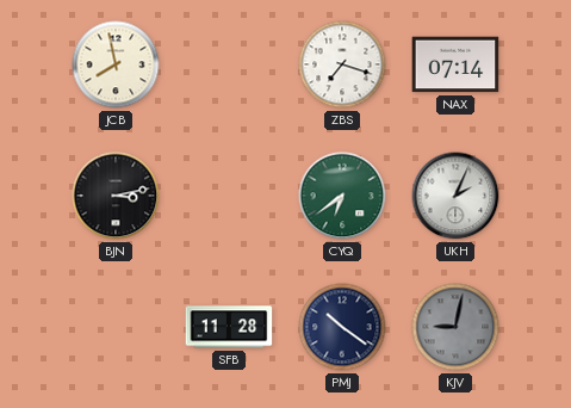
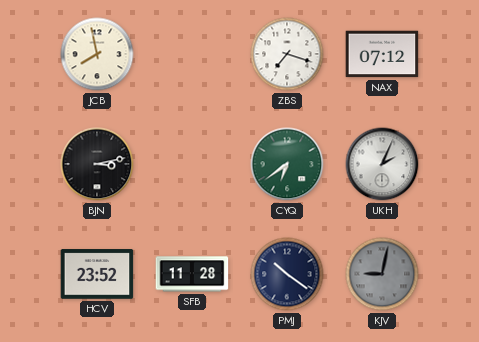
NAX: 07:14 -> 07:12 (382, 54)
HCV: none -> 23:52 (97, 274)
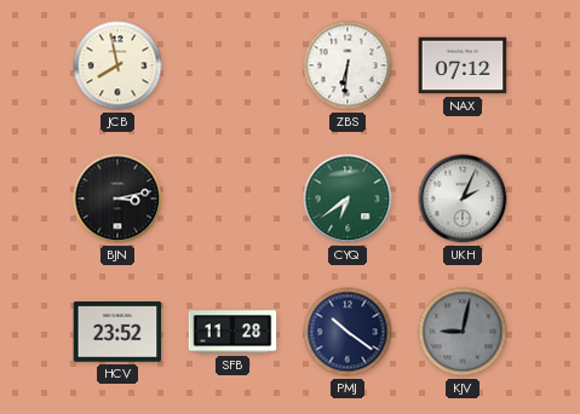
ZBS: 7:18 -> 6:31 (348, 65)
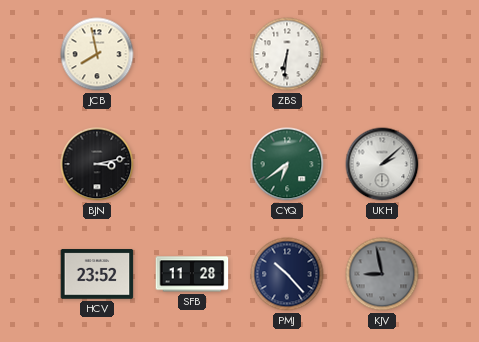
NAX: 07:12 -> none (463, 65)
UKH: 2:04 -> 2:08 (382, 164)
PMJ: 10:21 -> 10:23 (287, 274)
KJV: 9:02 -> 8:58 (382, 274)
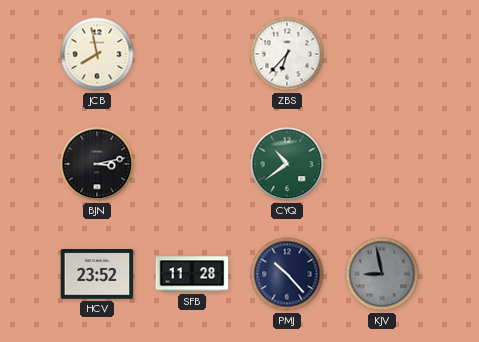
ZBS: 6:31 -> 6:37 (287, 54)
CYQ: 6:39 -> 10:39 (287, 164)
UKH: 2:08 -> none (382, 164)
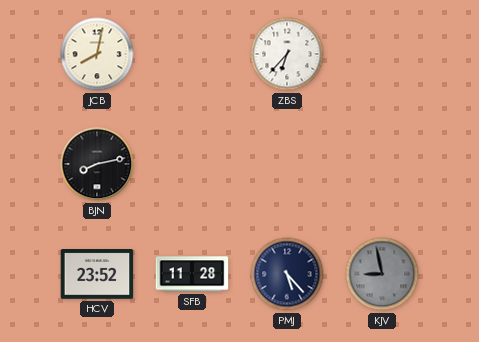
JCB: 7:58 -> 8:02 (97, 54)
BJN: 3:13 -> 8:13 (97, 164)
CYQ: 10:39 -> none (287, 164)
PMJ: 10:23 -> 5:23 (287, 274)
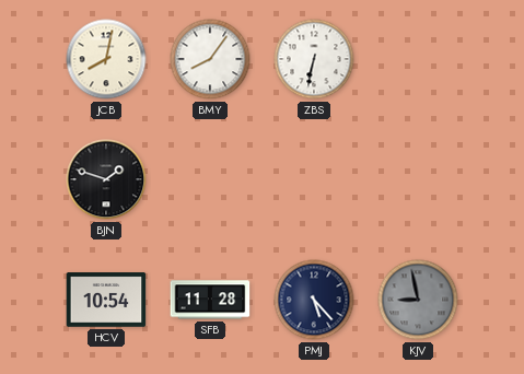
BMY: none -> 8:06 (210, 59)
ZBS: 6:37 -> 6:32 (314, 59)
BJN: 8:13 -> 1:48 (106, 179)
HCV: 23:52 -> 10:54 (106, 300)
